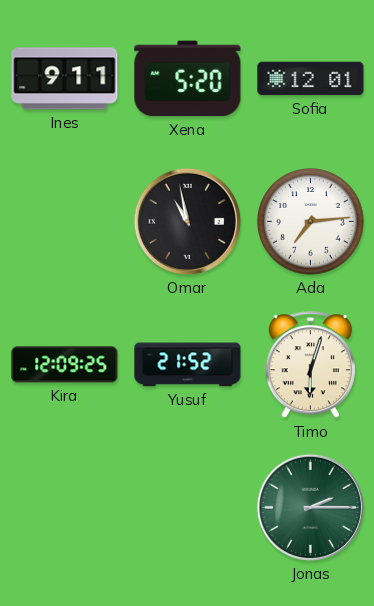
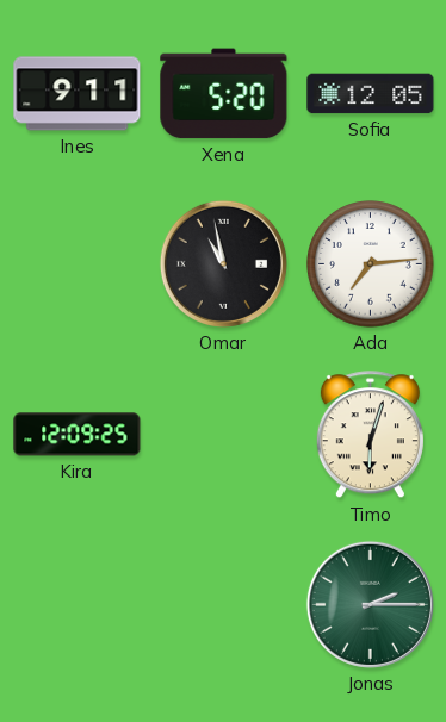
Sofia: 12:01 -> 12:05 (371, 94)
Yusuf: 21:52 -> none (188, 365)
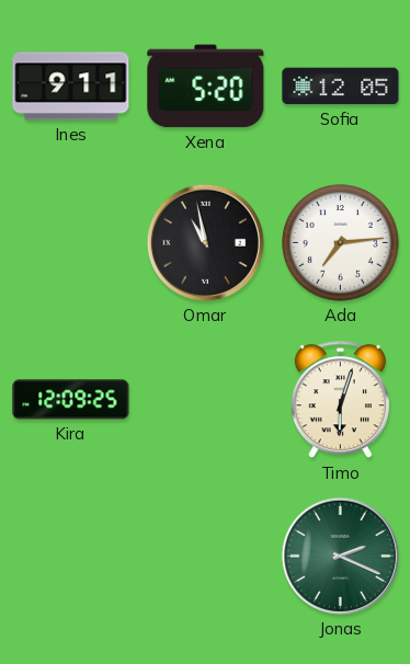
Jonas: 2:15 -> 2:19 (340, 556)
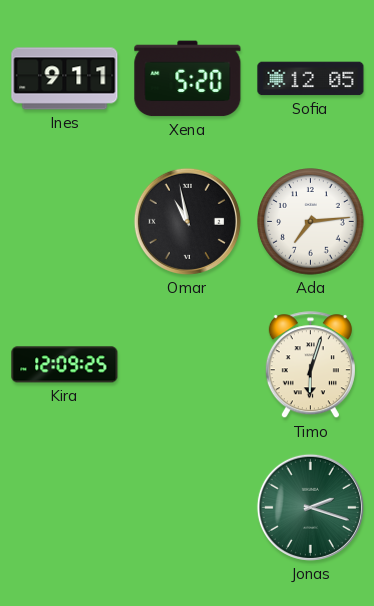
Jonas: 2:19 -> 2:18 (310, 507)
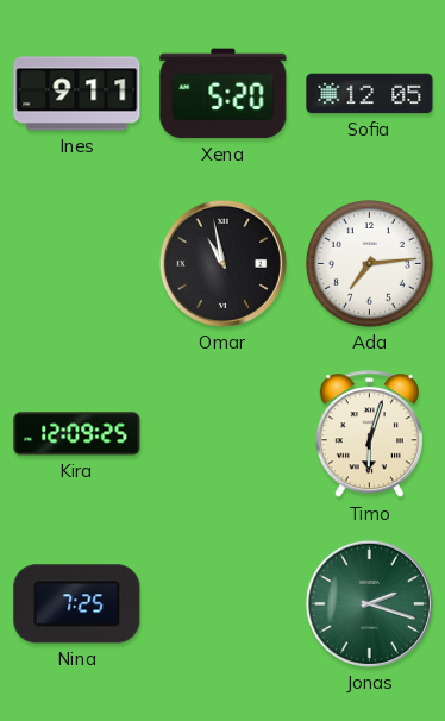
Nina: none -> 7:25 (77, 604)
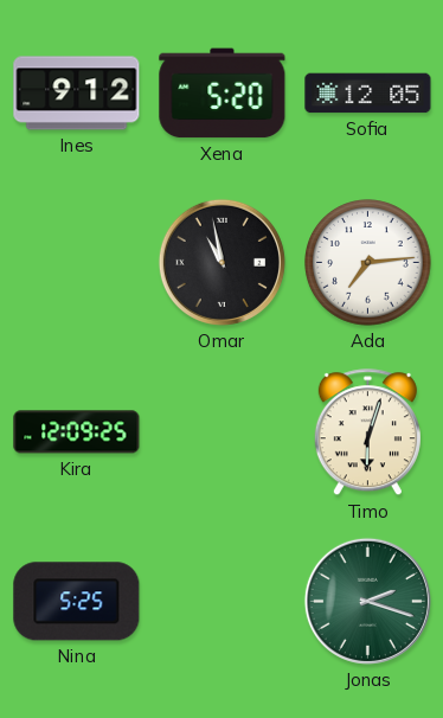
Ines: 9:11 -> 9:12 (77, 94)
Nina: 7:25 -> 5:25 (77, 602)
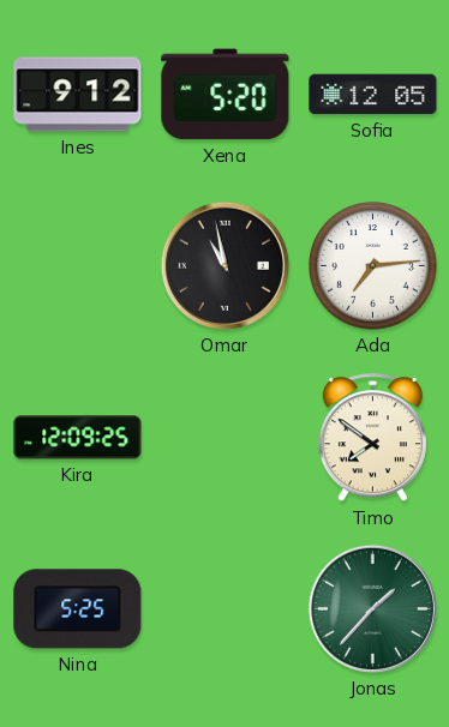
Timo: 6:03 -> 7:51 (372, 438)
Jonas: 2:18 -> 1:37 (372, 608)
